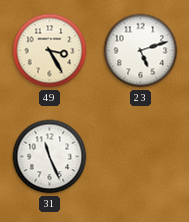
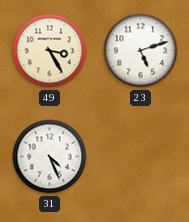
31: 11:26 -> 4:26 (50, 157)
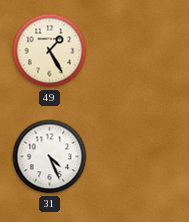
49: 3:25 -> 1:25 (50, 51)
23: 5:12 -> none (141, 51)
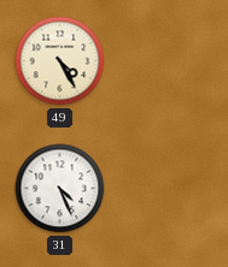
49: 1:25 -> 4:25 (60, 61)
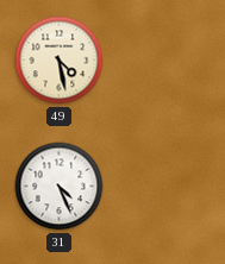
49: 4:25 -> 4:28 (60, 61)
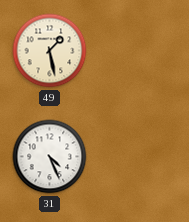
49: 4:28 -> 1:28 (50, 51)
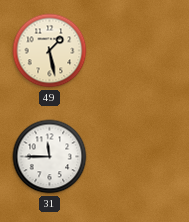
31: 4:26 -> 11:45 (50, 157)
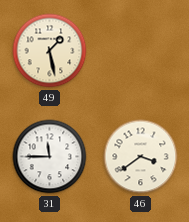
46: none -> 3:39 (141, 157)
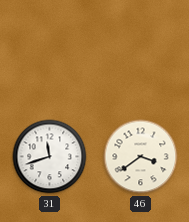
49: 1:28 -> none (50, 51)
31: 11:45 -> 11:42 (50, 157)
